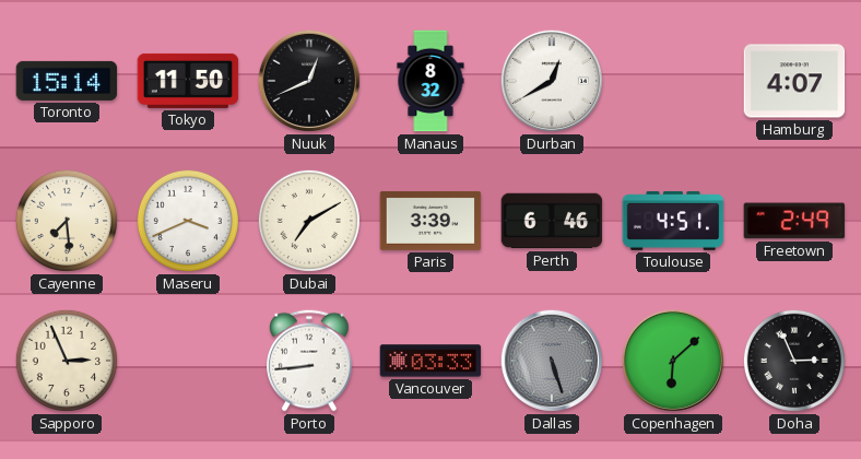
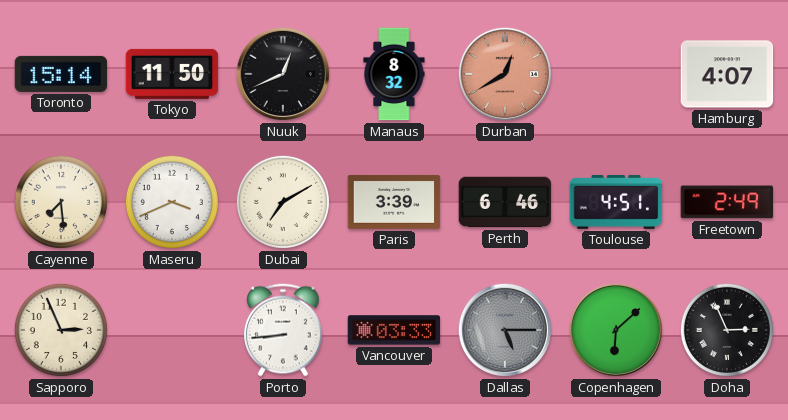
Durban dial: white -> salmon (505, 74)
Dallas: 5:27 -> 5:15 (505, 330)
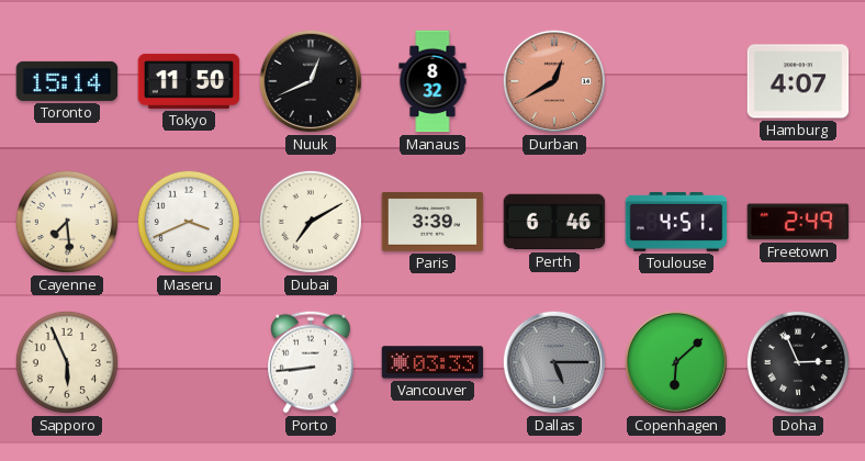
Sapporo: 2:56 -> 5:56 (67, 362)
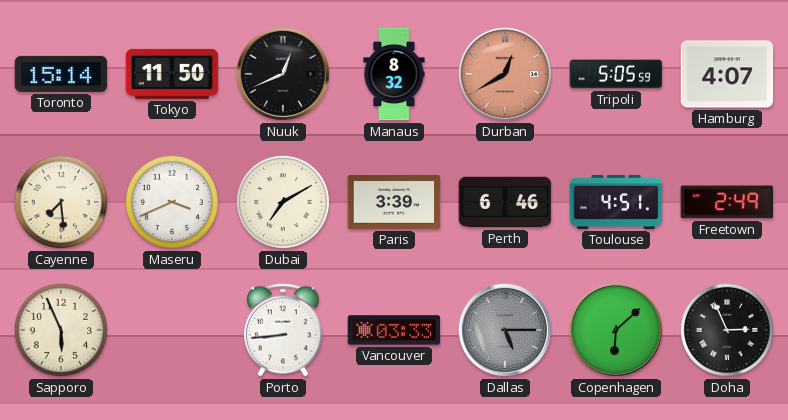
Tripoli: none -> 5:05 (616, 74)
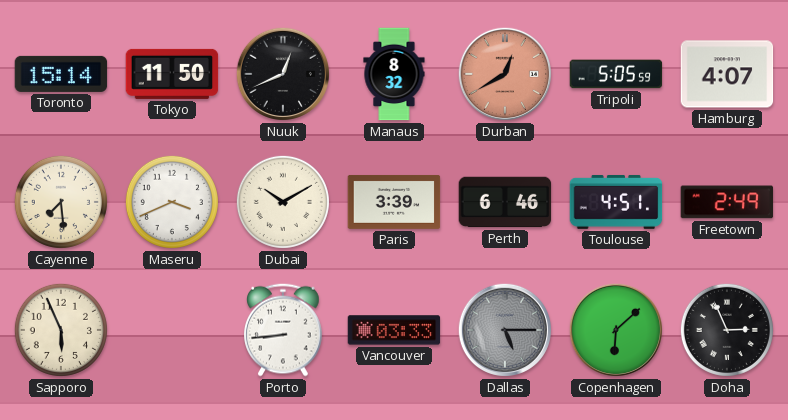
Dubai: 7:10 -> 10:10 (283, 202)
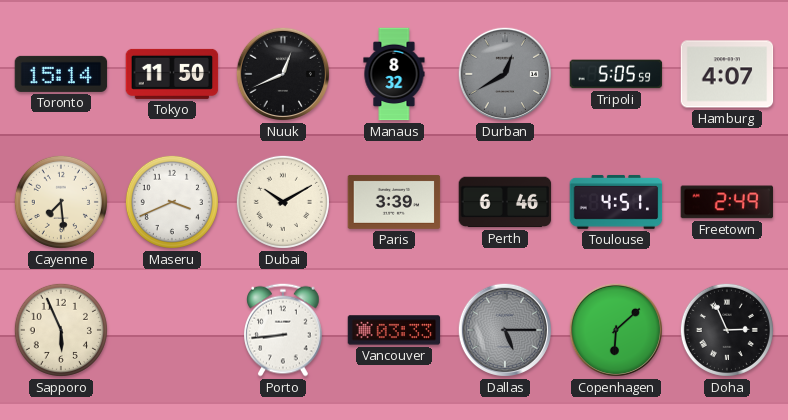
Durban dial: salmon -> grey (505, 74)
